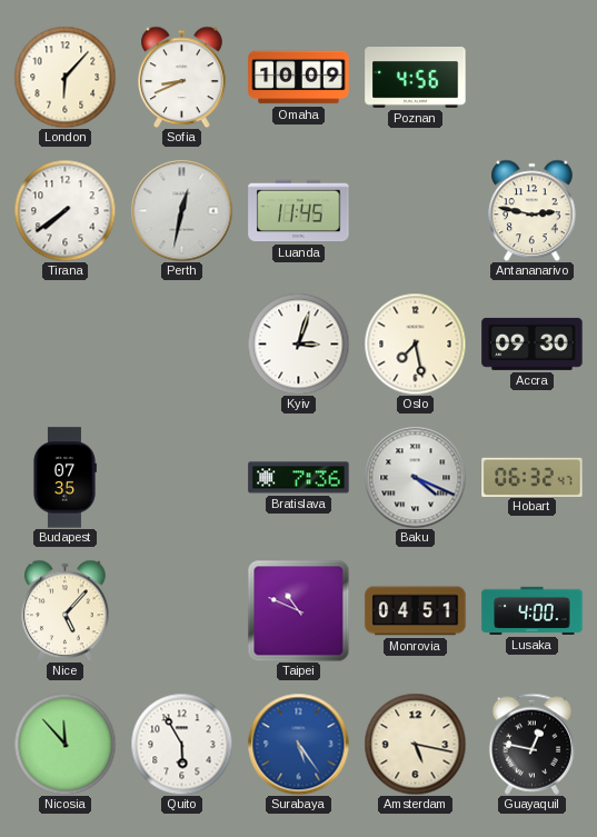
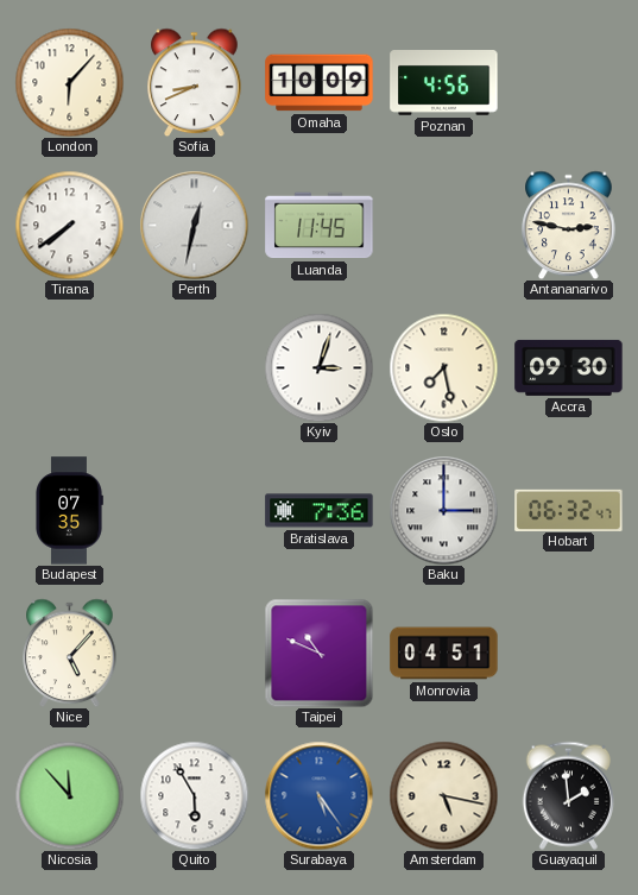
Baku: 4:19 -> 3:00 (443, 510)
Lusaka: 4:00 -> none (533, 610)
Guayaquil: 12:47 -> 1:59 (568, 795)
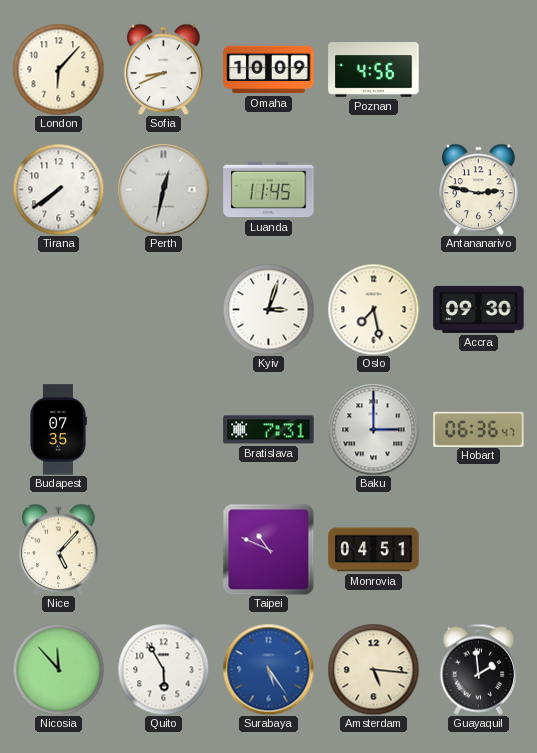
Bratislava: 7:36 -> 7:31 (269, 430)
Hobart: 06:32 -> 06:36 (479, 429)
Amsterdam: 5:17 -> 5:16 (373, 669)
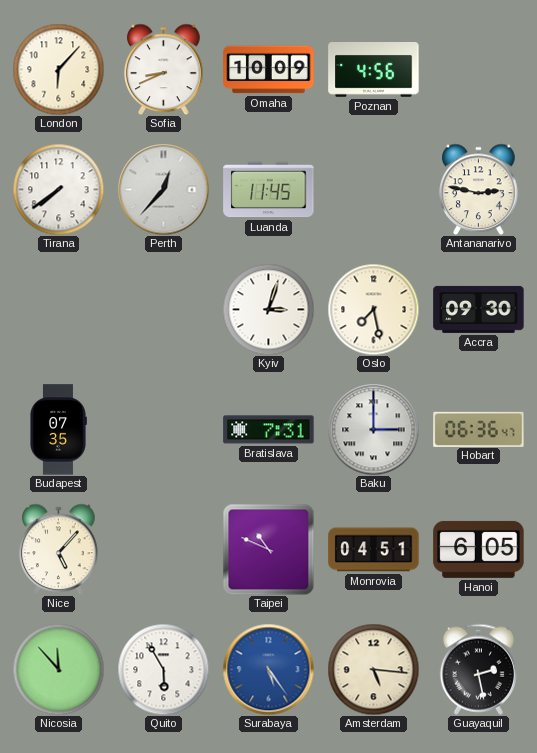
Perth: 12:32 -> 12:37 (163, 189)
Hanoi: none -> 6:05 (479, 549)
Guayaquil: 1:59 -> 2:28 (478, 669)
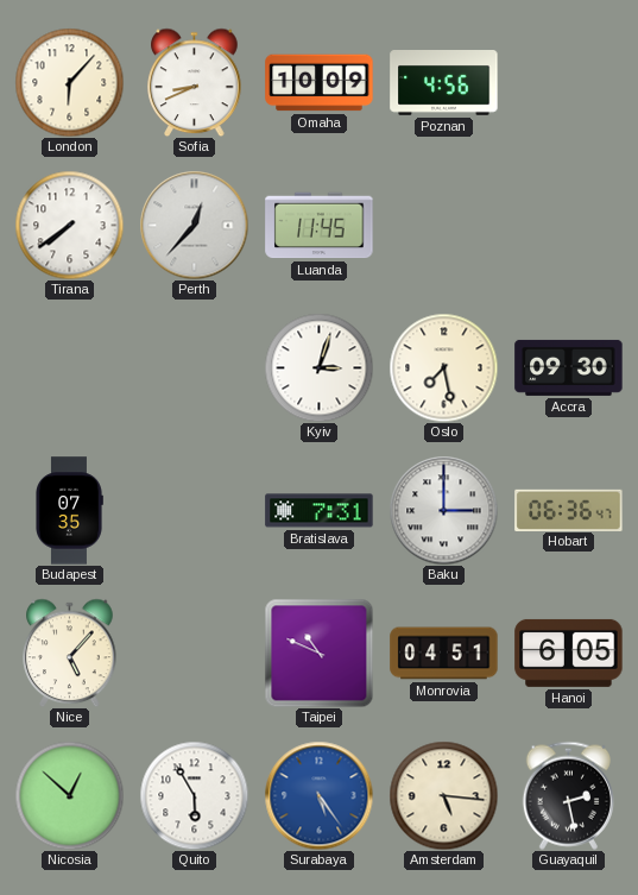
Antananarivo: 2:47 -> none (479, 189)
Nicosia: 11:53 -> 12:52 (69, 795)
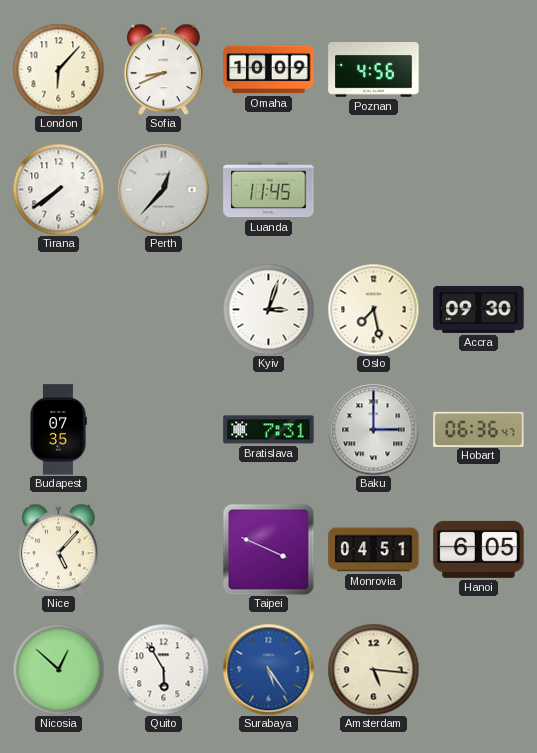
Taipei: 10:49 -> 3:49 (268, 549)
Guayaquil: 2:28 -> none (568, 795)
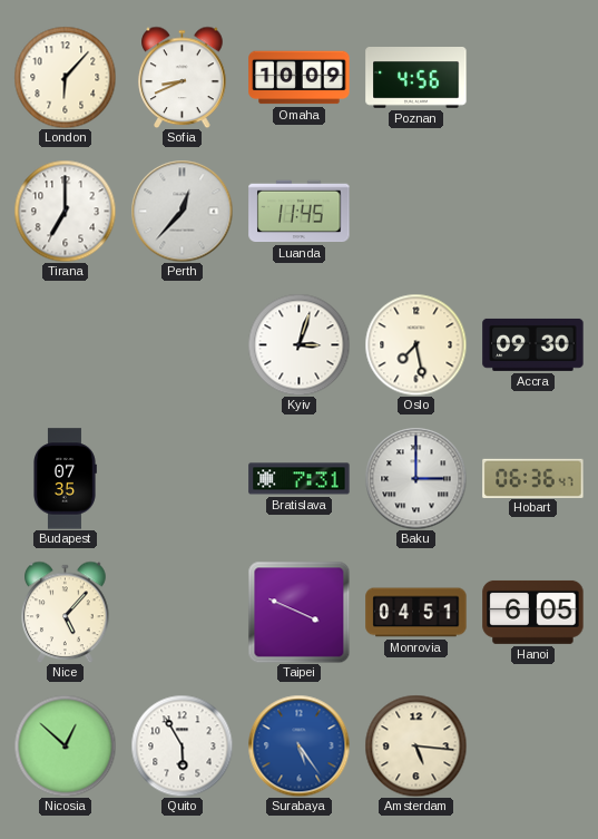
Tirana: 7:39 -> 7:00 (65, 211)
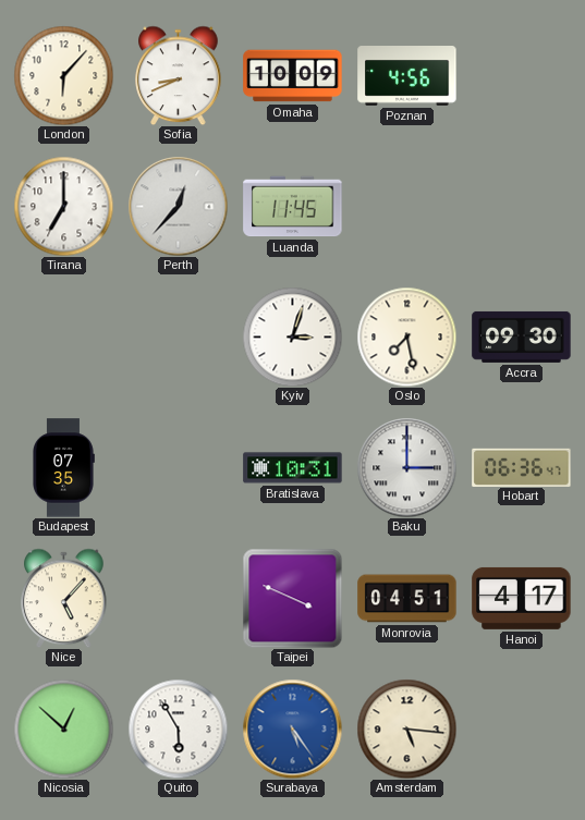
Bratislava: 7:31 -> 10:31 (293, 468)
Hanoi: 6:05 -> 4:17 (522, 598)
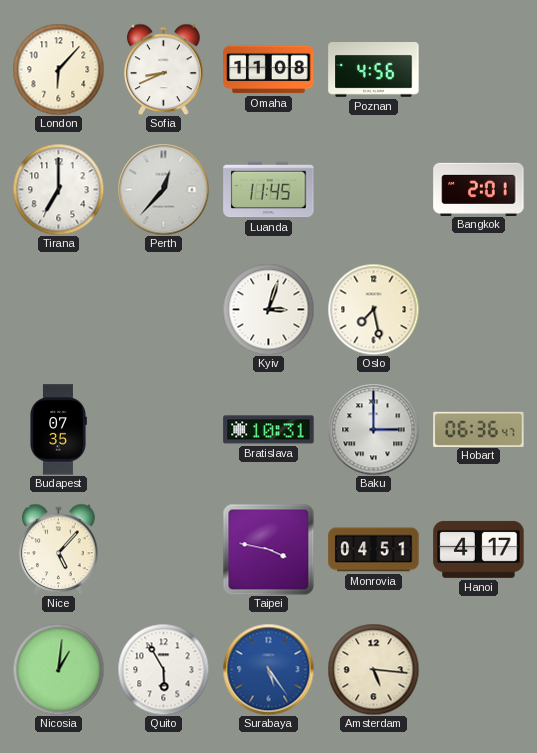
Omaha: 10:09 -> 11:08 (269, 70)
Bangkok: none -> 2:01 (479, 189)
Accra: 09:30 -> none (522, 336)
Taipei: 3:49 -> 3:47 (268, 549)
Nicosia: 12:52 -> 1:01 (58, 669)
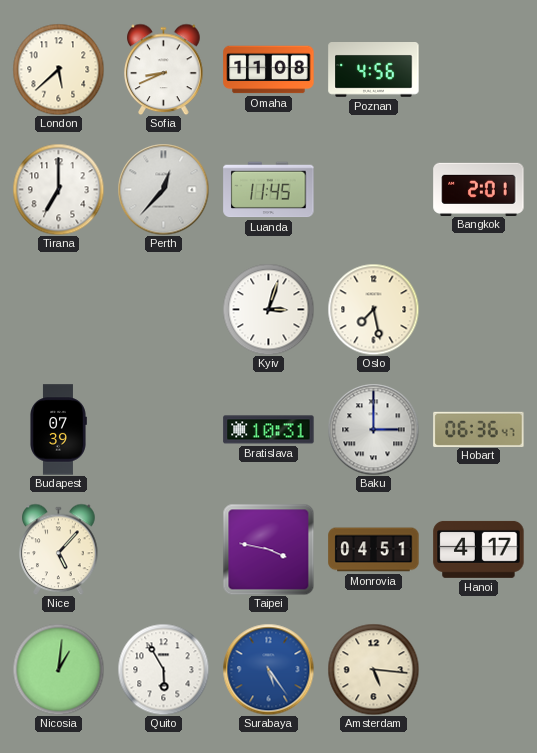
London: 6:07 -> 5:38 (58, 69)
Budapest: 07:35 -> 07:39 (58, 430)
